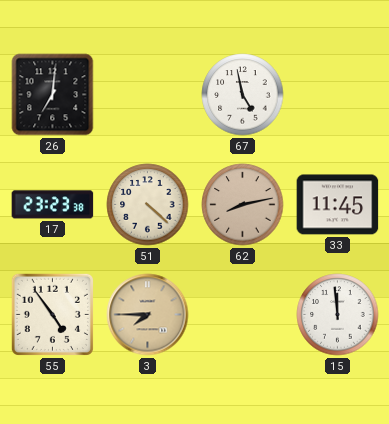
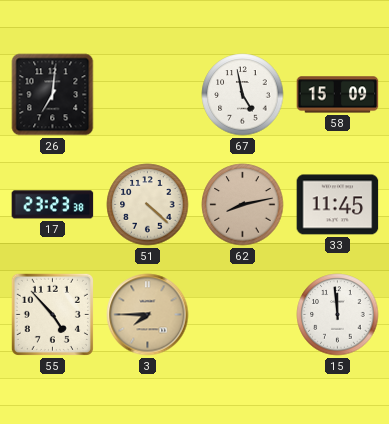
58: none -> 15:09 (338, 95)
55: 4:54 -> 4:53 (52, 314)
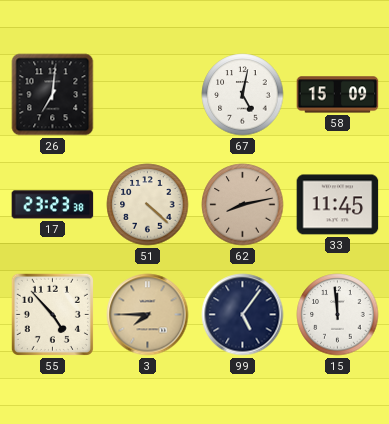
67: 4:58 -> 5:02 (243, 95)
99: none -> 5:06 (243, 315)
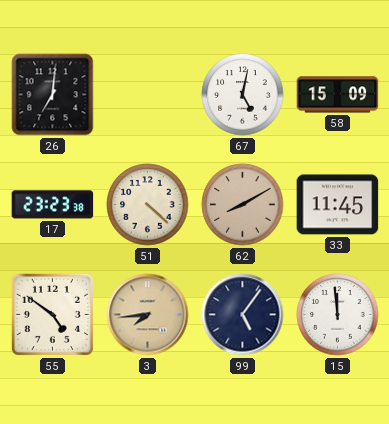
62: 8:13 -> 8:10 (243, 205)
55: 4:53 -> 4:51 (52, 314)
3: 7:45 -> 7:44 (148, 315)
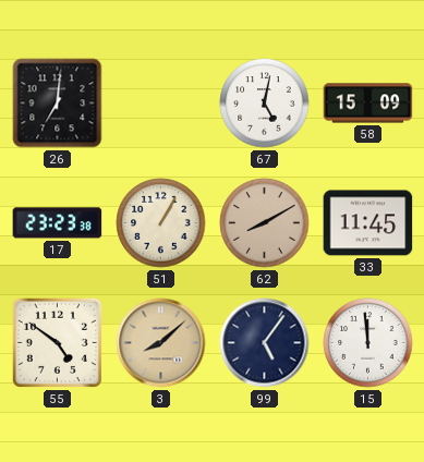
51: 4:22 -> 1:05 (161, 223)
3: 7:44 -> 8:08 (161, 343)
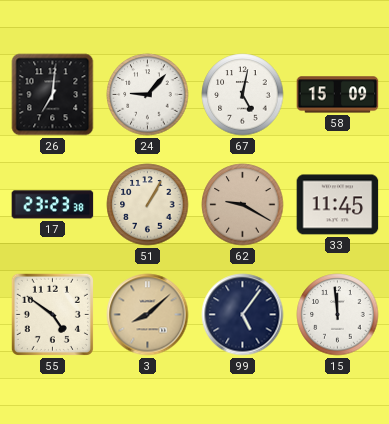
24: none -> 9:07 (148, 95)
62: 8:10 -> 9:20 (243, 205)
